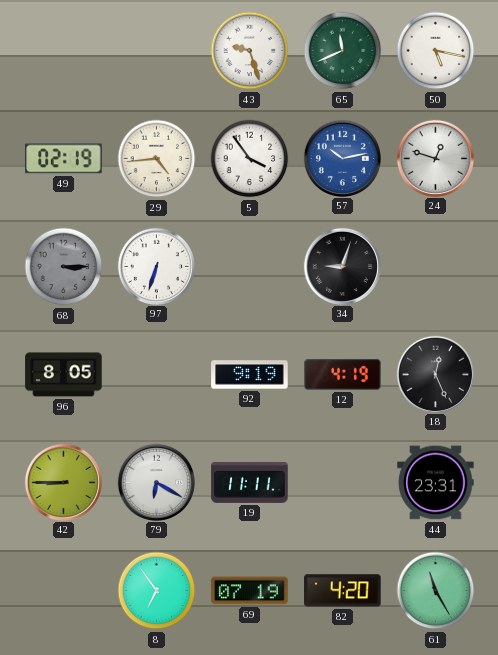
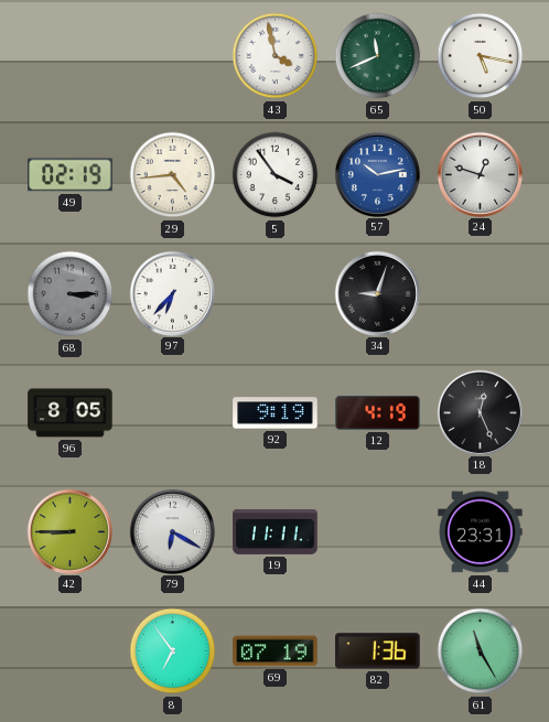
43: 9:27 -> 3:58 (276, 56)
97: 6:33 -> 6:37 (172, 293)
82: 4:20 -> 1:36 (378, 651)
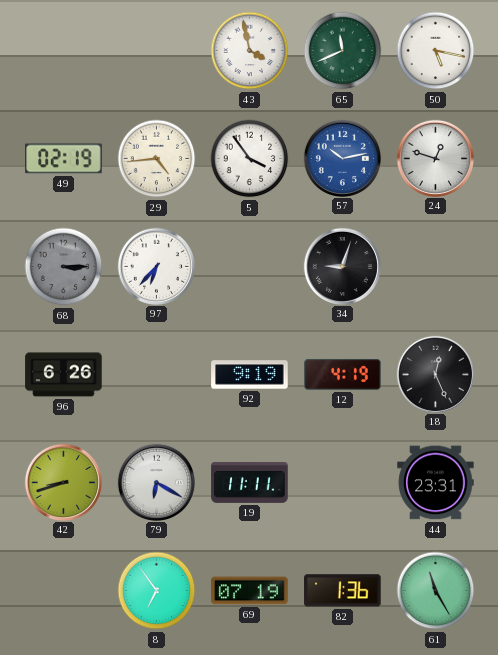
96: 8:05 -> 6:26 (64, 375)
42: 8:45 -> 8:42 (63, 482)
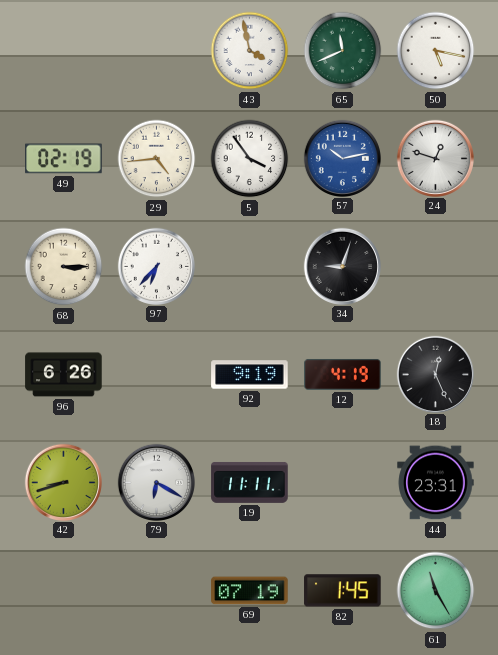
68 dial: grey -> cream (64, 267)
8: 6:54 -> none (157, 591)
82: 1:36 -> 1:45 (343, 591)
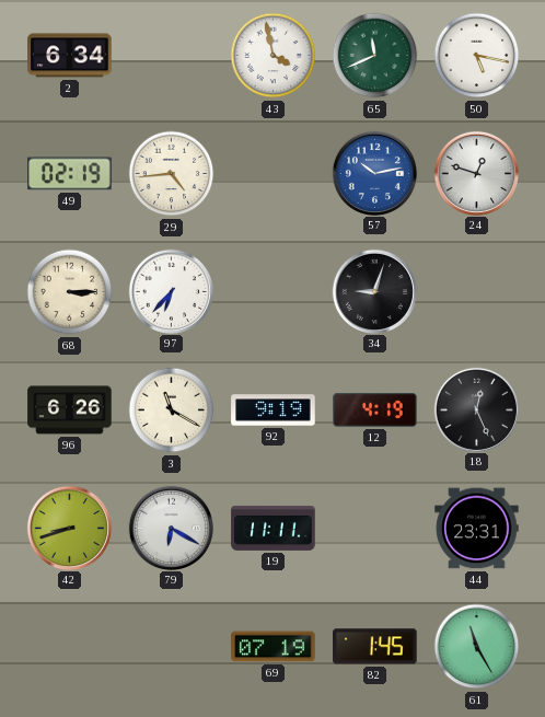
2: none -> 6:34 (70, 56)
5: 3:54 -> none (250, 159)
3: none -> 11:20 (172, 410)
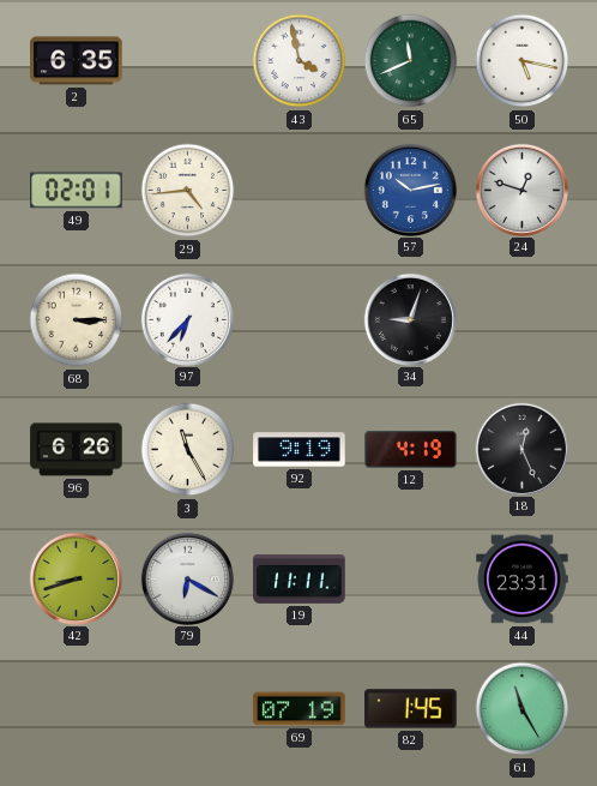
2: 6:34 -> 6:35 (77, 61)
49: 02:19 -> 02:01 (77, 191)
3: 11:20 -> 11:25 (188, 450)
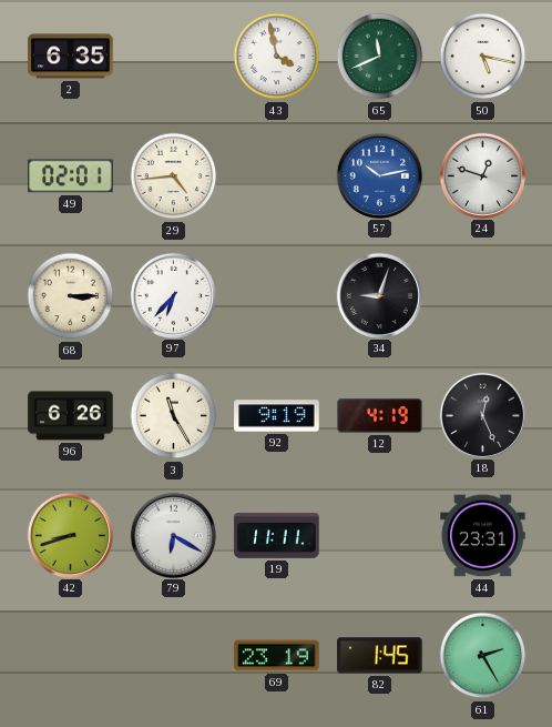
69: 07:19 -> 23:19 (277, 656)
61: 11:25 -> 2:25 (483, 656)
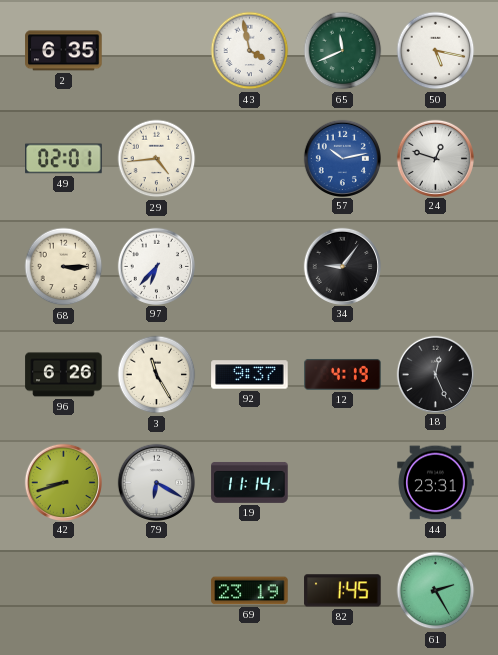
34: 9:03 -> 9:06 (342, 266)
92: 9:19 -> 9:37 (250, 375)
19: 11:11 -> 11:14 (250, 482)
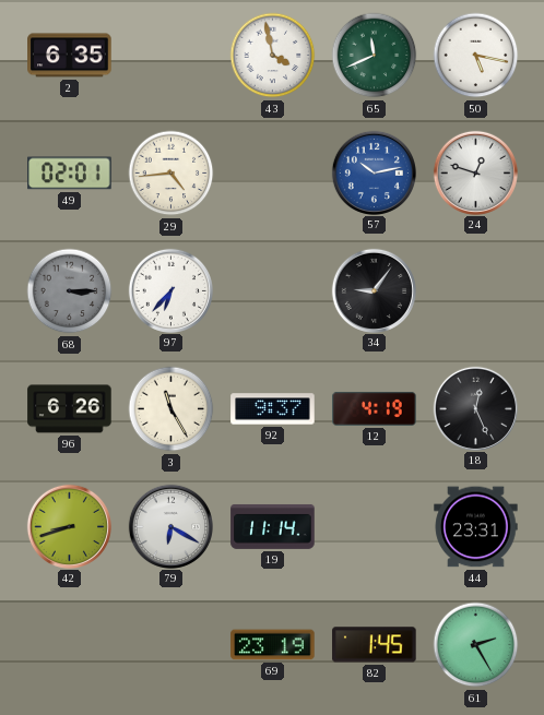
68 dial: cream -> grey (70, 291)
